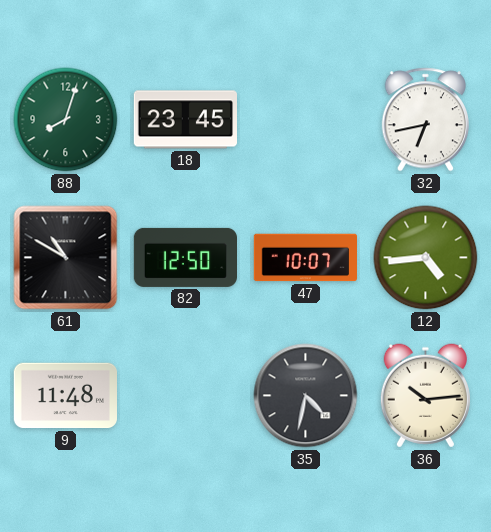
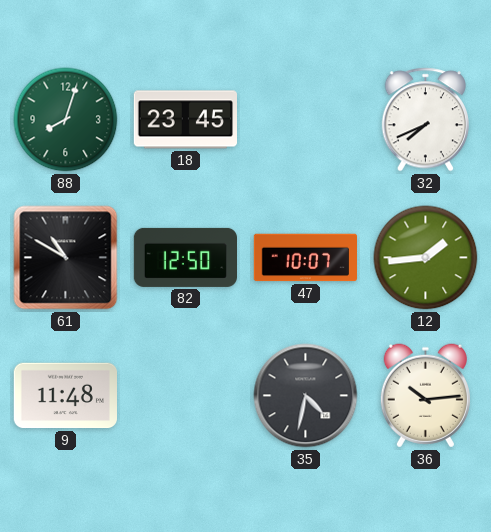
32: 6:43 -> 7:41 (426, 120)
12: 4:44 -> 1:44 (426, 258)
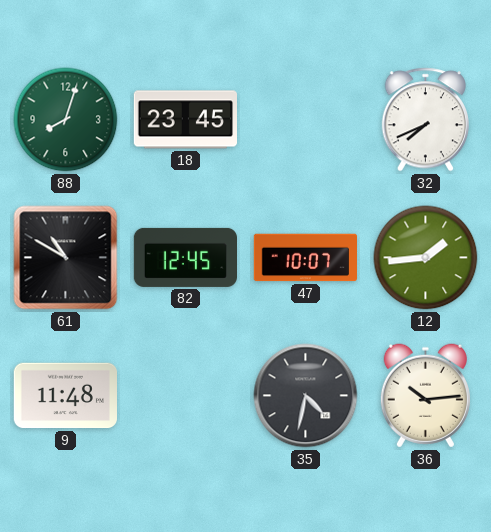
82: 12:50 -> 12:45 (185, 257)
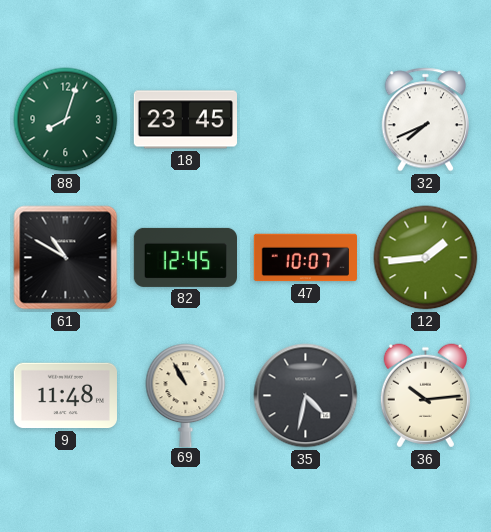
69: none -> 10:55 (186, 395)
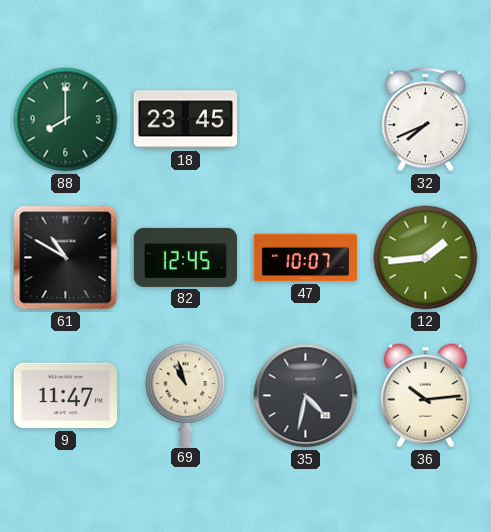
88: 8:03 -> 8:00 (66, 120)
9: 11:48 -> 11:47 (65, 396)
69: 10:55 -> 10:57 (186, 395)
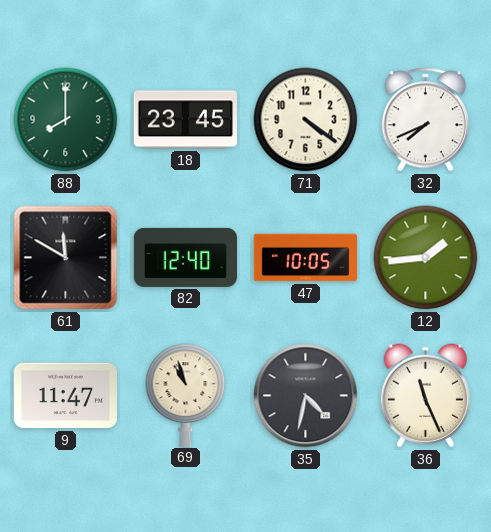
71: none -> 4:21 (306, 120)
61: 10:50 -> 11:50 (66, 258)
82: 12:45 -> 12:40 (185, 257)
47: 10:07 -> 10:05 (305, 258)
36: 10:14 -> 11:26 (425, 396)
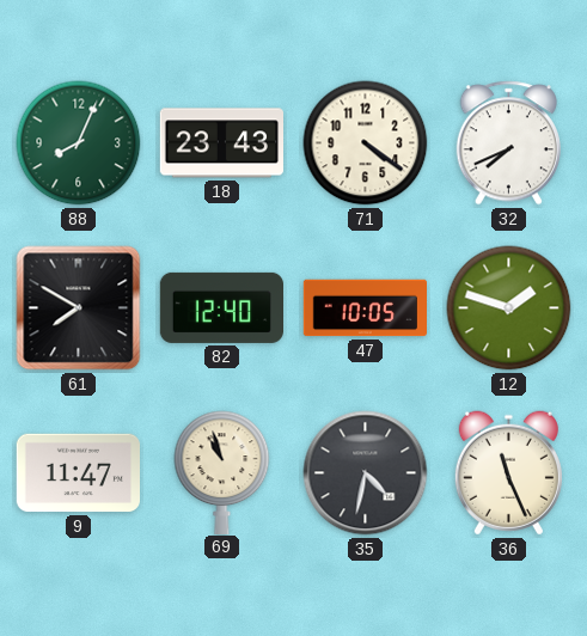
88: 8:00 -> 8:04 (79, 143)
18: 23:45 -> 23:43 (221, 143)
61: 11:50 -> 7:50 (79, 308)
12: 1:44 -> 1:48 (509, 308)
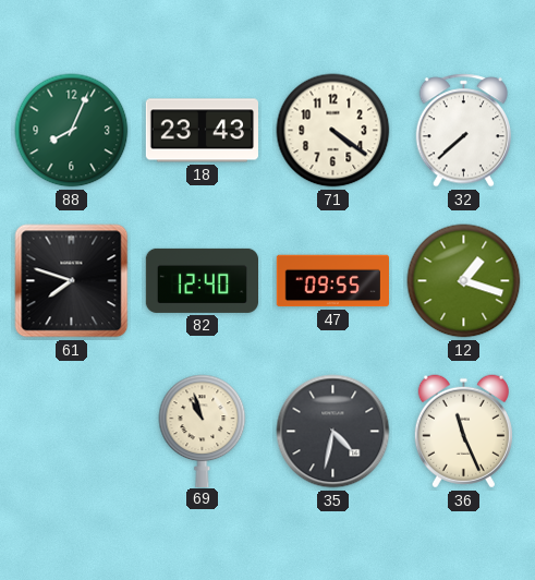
32: 7:41 -> 7:38 (464, 131)
61: 7:50 -> 7:48 (72, 281)
47: 10:05 -> 09:55 (332, 281)
12: 1:48 -> 1:18 (464, 281)
9: 11:47 -> none (78, 473)
